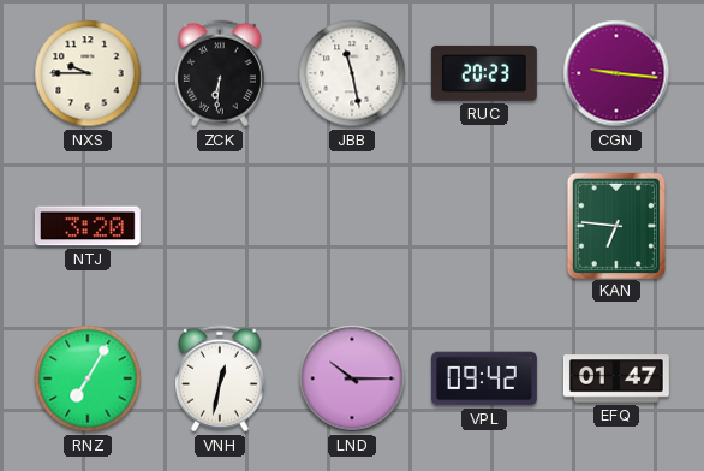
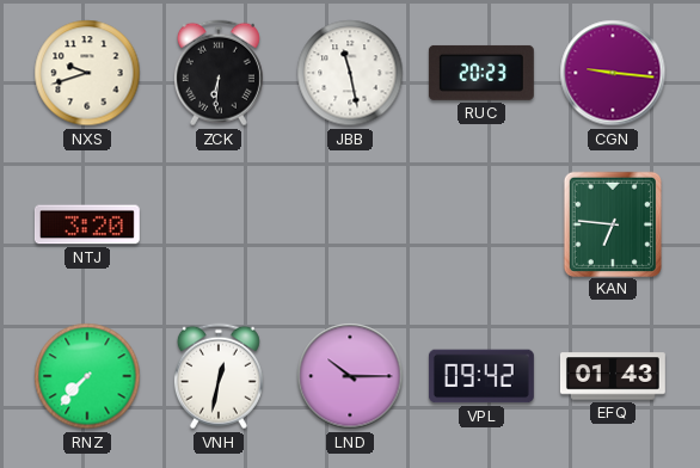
NXS: 9:45 -> 9:42 (87, 73)
RNZ: 7:05 -> 7:37 (87, 376)
EFQ: 01:47 -> 01:43 (613, 376)
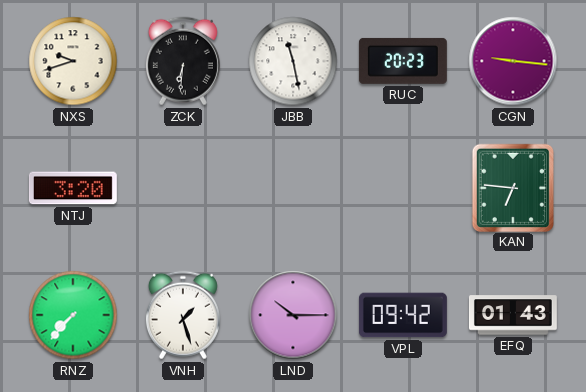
VNH: 12:32 -> 1:27 (183, 315)
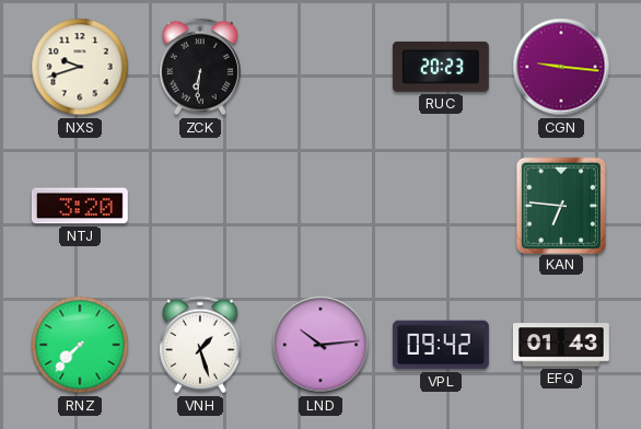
JBB: 11:28 -> none (293, 61)
LND: 10:15 -> 10:14 (320, 345)
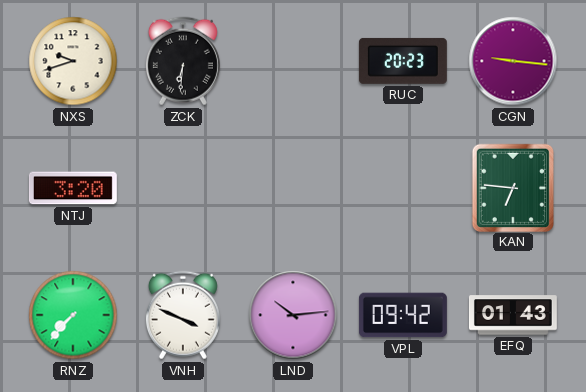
VNH: 1:27 -> 3:49 (183, 315)
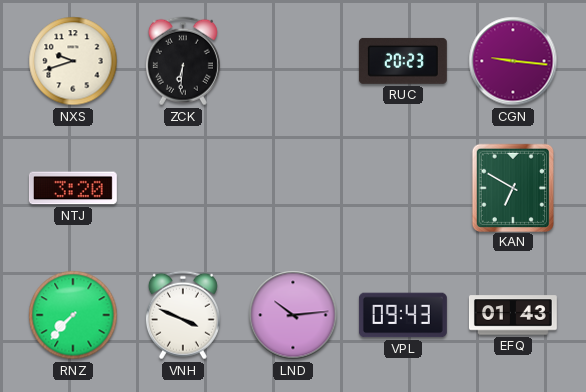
KAN: 6:46 -> 6:50 (512, 187)
VPL: 09:42 -> 09:43 (403, 315)
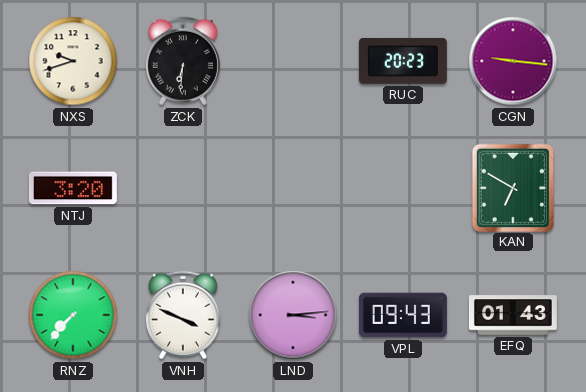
LND: 10:14 -> 3:14 (293, 315)
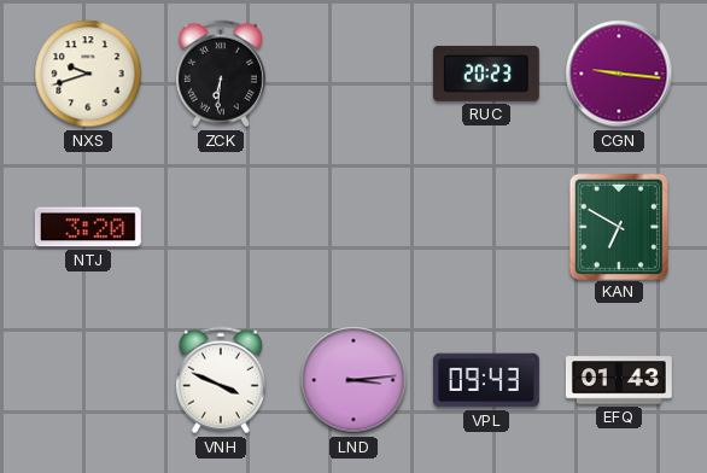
RNZ: 7:37 -> none (73, 315)
